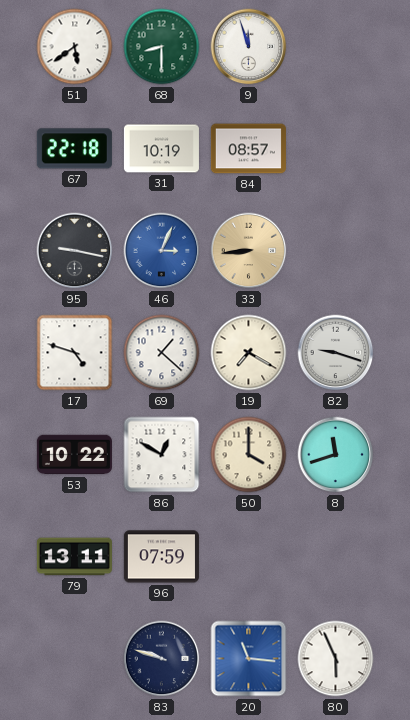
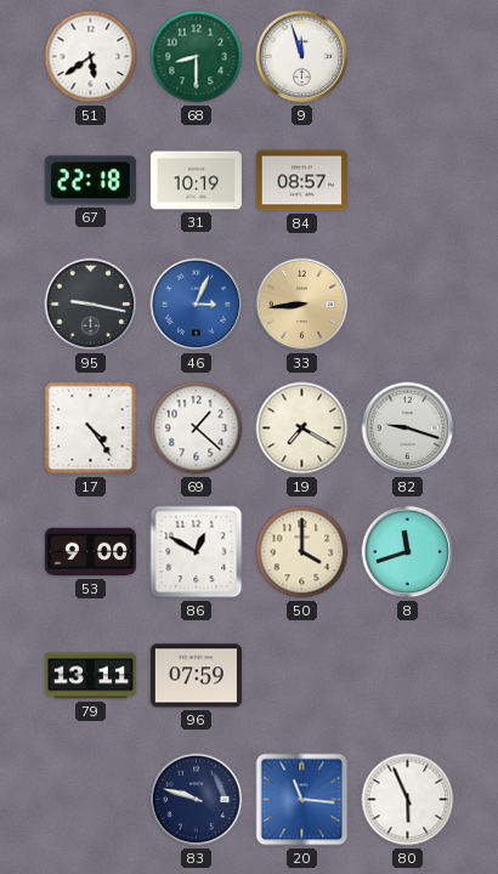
17: 4:48 -> 4:24 (91, 429)
53: 10:22 -> 9:00 (90, 552)
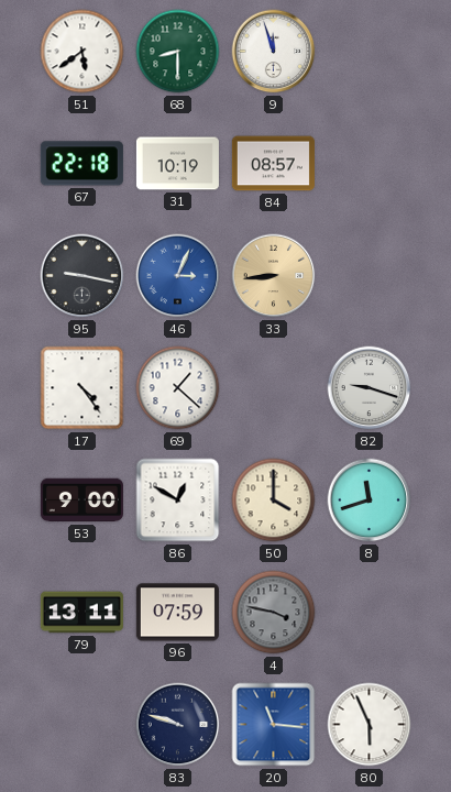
19: 7:20 -> none (302, 429)
4: none -> 3:47 (274, 613)
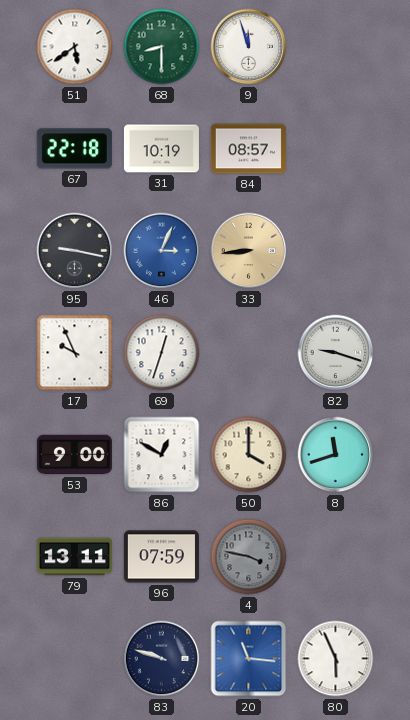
17: 4:24 -> 9:56 (75, 353)
69: 1:22 -> 12:33 (162, 353)
